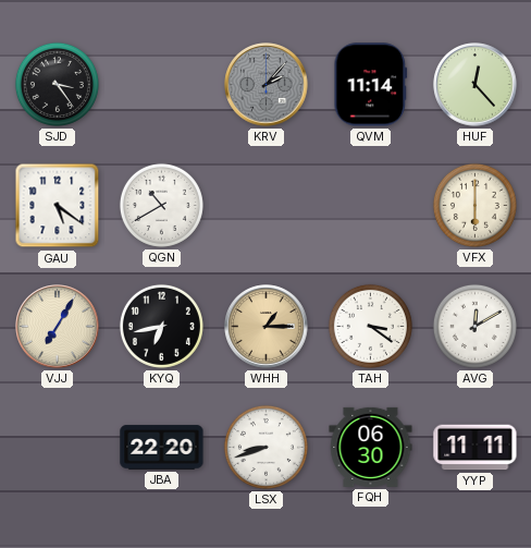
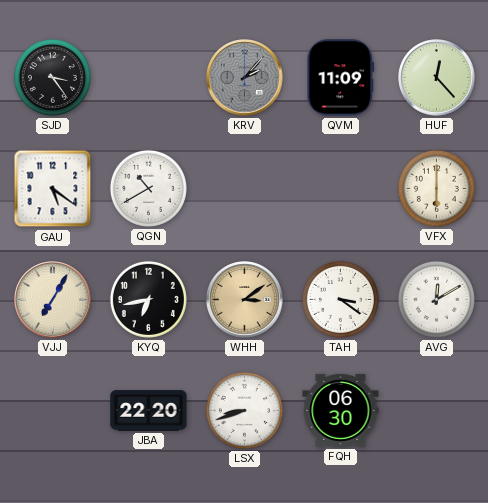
QVM: 11:14 -> 11:09 (341, 78)
WHH: 1:15 -> 3:09 (245, 300)
YYP: 11:11 -> none (476, 448)
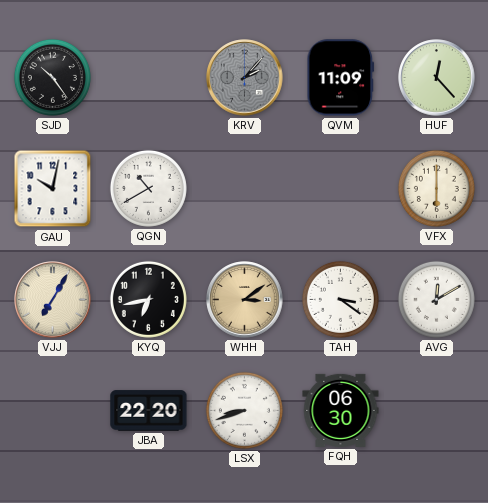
SJD: 3:24 -> 10:24 (52, 77)
GAU: 5:21 -> 10:02 (53, 189)
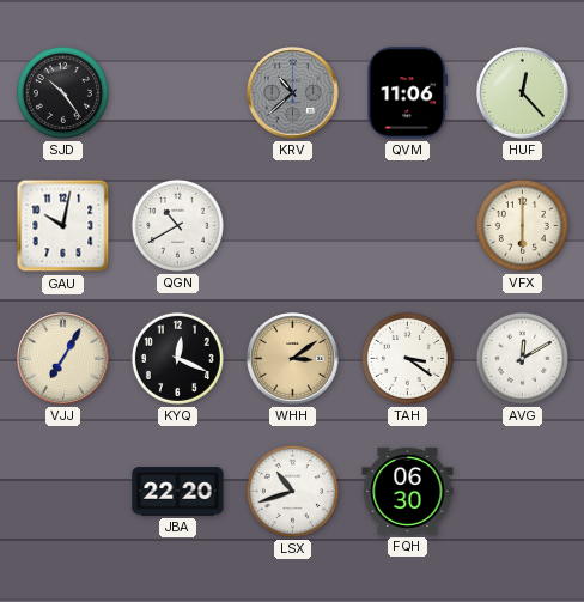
KRV: 2:07 -> 10:38 (293, 93)
QVM: 11:09 -> 11:06 (408, 93)
KYQ: 6:43 -> 12:19 (177, 358)
LSX: 8:42 -> 10:42 (292, 491)
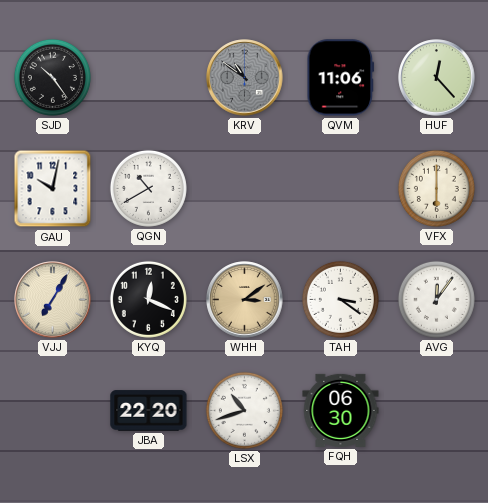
KRV: 10:38 -> 10:51 (245, 78)
AVG: 12:10 -> 12:06 (436, 299)
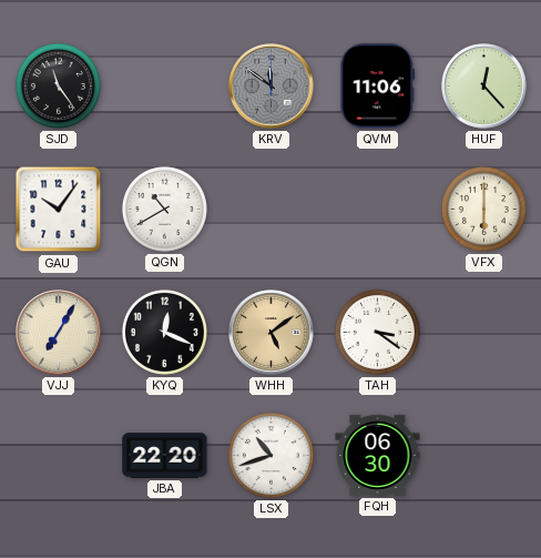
SJD: 10:24 -> 11:24 (58, 85)
KRV: 10:51 -> 11:51 (272, 87)
GAU: 10:02 -> 10:06 (59, 210)
WHH: 3:09 -> 5:09 (272, 333)
AVG: 12:06 -> none (436, 299)
